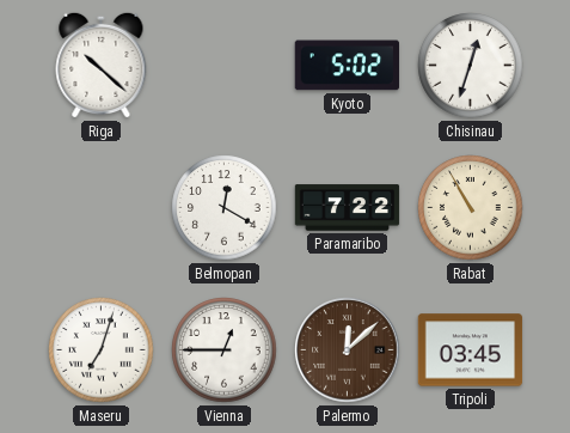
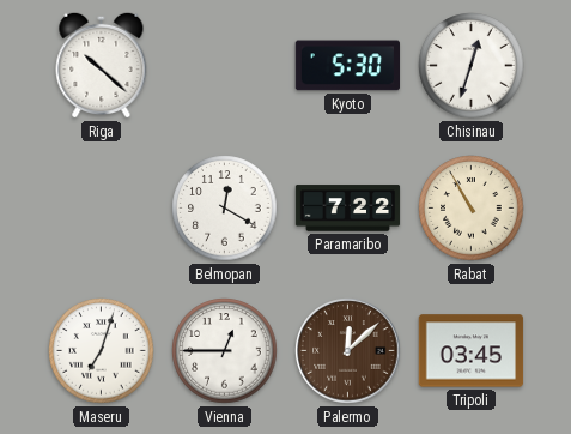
Kyoto: 5:02 -> 5:30 (347, 66)
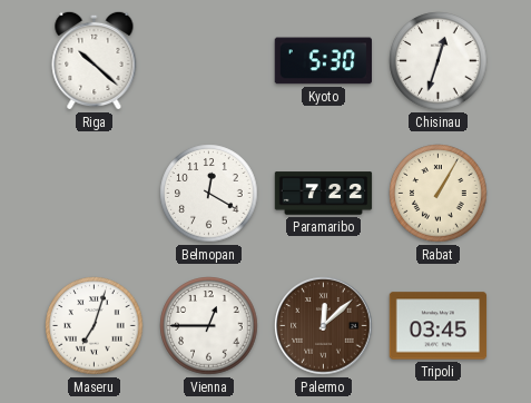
Rabat: 10:55 -> 1:05 (439, 194)
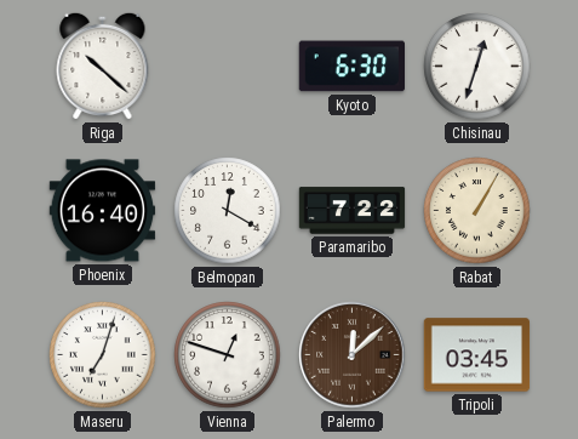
Kyoto: 5:30 -> 6:30 (351, 67)
Phoenix: none -> 16:40 (103, 211)
Vienna: 12:45 -> 12:48 (228, 355)
